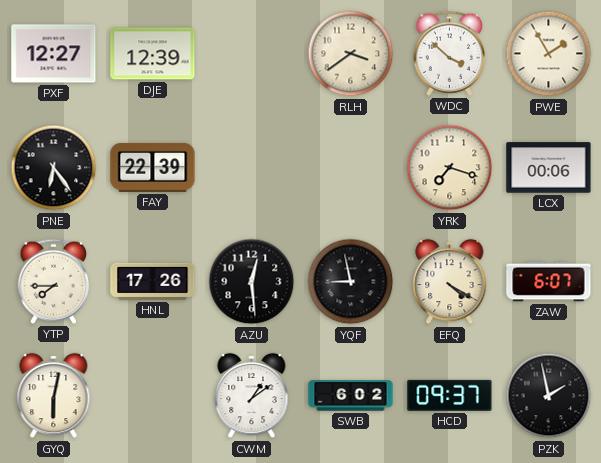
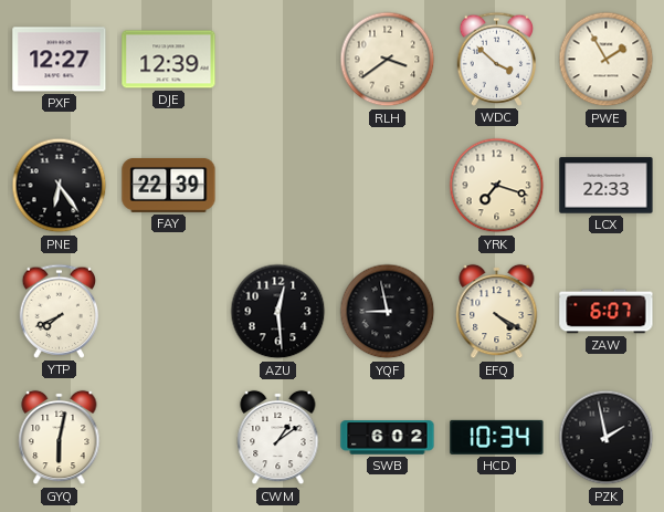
LCX: 00:06 -> 22:33 (607, 186)
YTP: 7:45 -> 7:41 (60, 311)
HNL: 17:26 -> none (153, 281)
HCD: 09:37 -> 10:34 (497, 437)
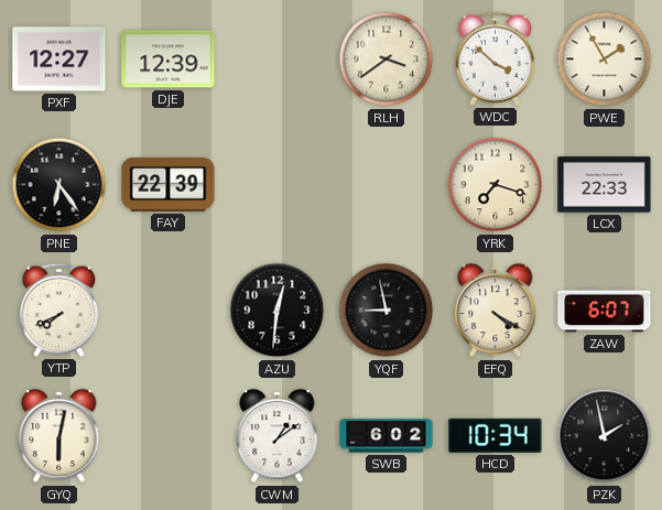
AZU: 12:29 -> 12:31 (278, 311)
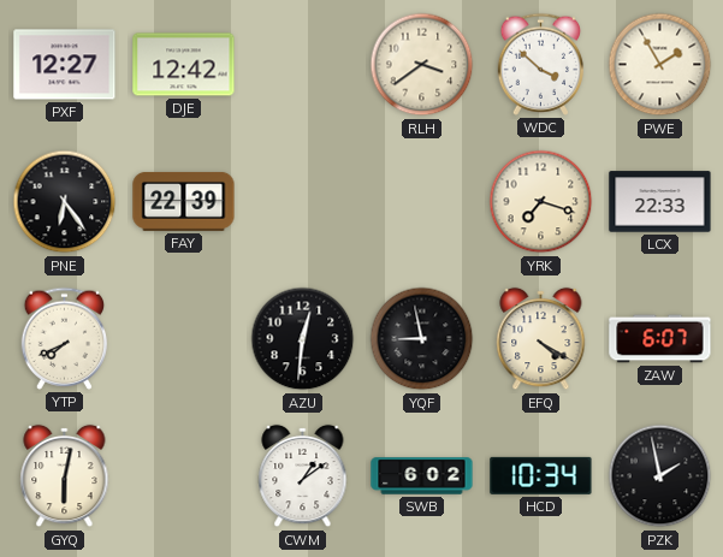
DJE: 12:39 -> 12:42 (184, 65)
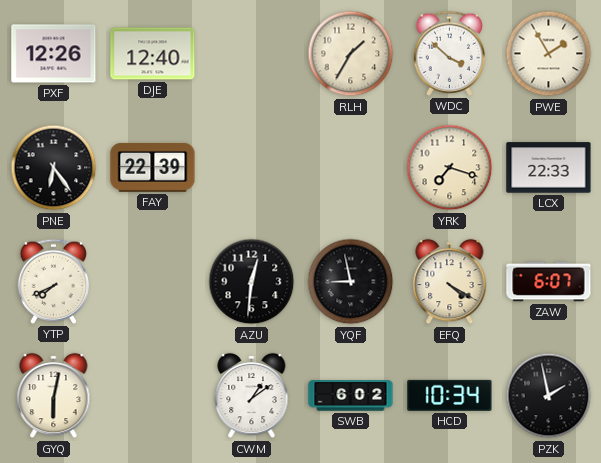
PXF: 12:27 -> 12:26 (54, 54)
DJE: 12:42 -> 12:40 (153, 54)
RLH: 3:39 -> 1:35 (351, 54)
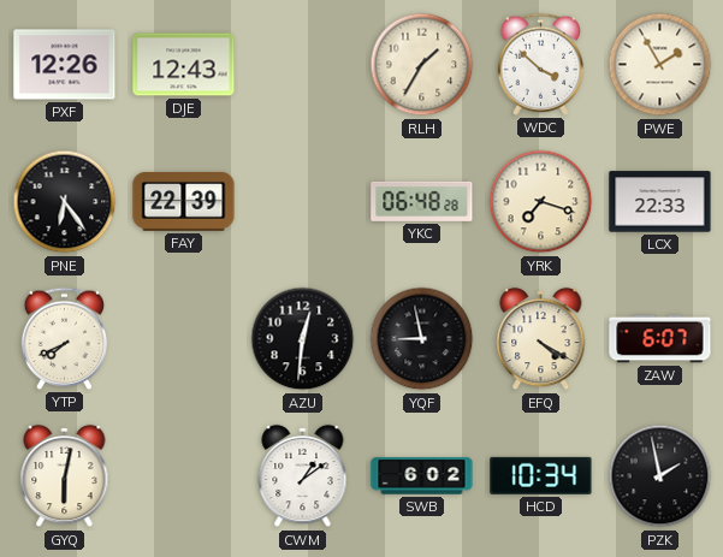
DJE: 12:40 -> 12:43 (184, 65)
YKC: none -> 06:48 (422, 201)
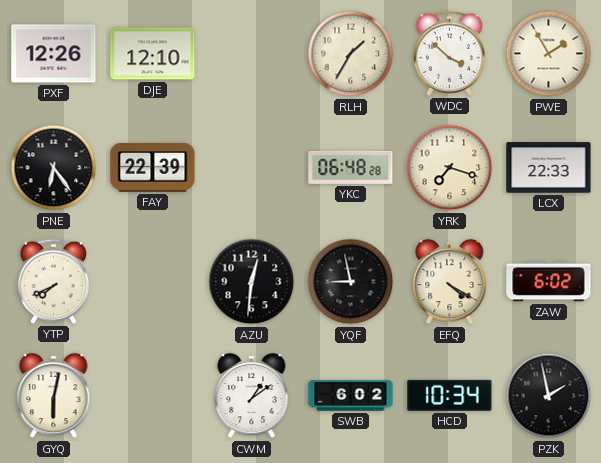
DJE: 12:43 -> 12:10 (153, 54)
ZAW: 6:07 -> 6:02 (549, 282)
